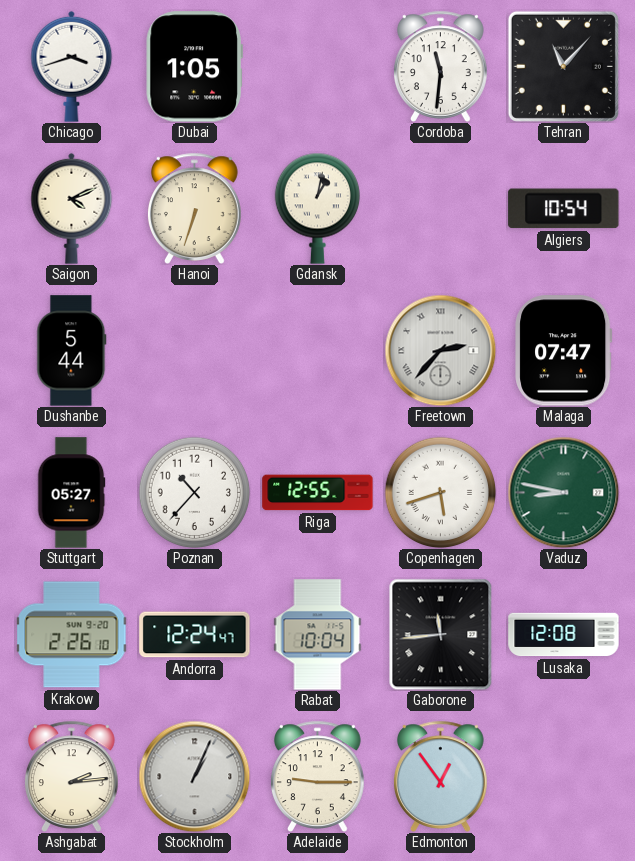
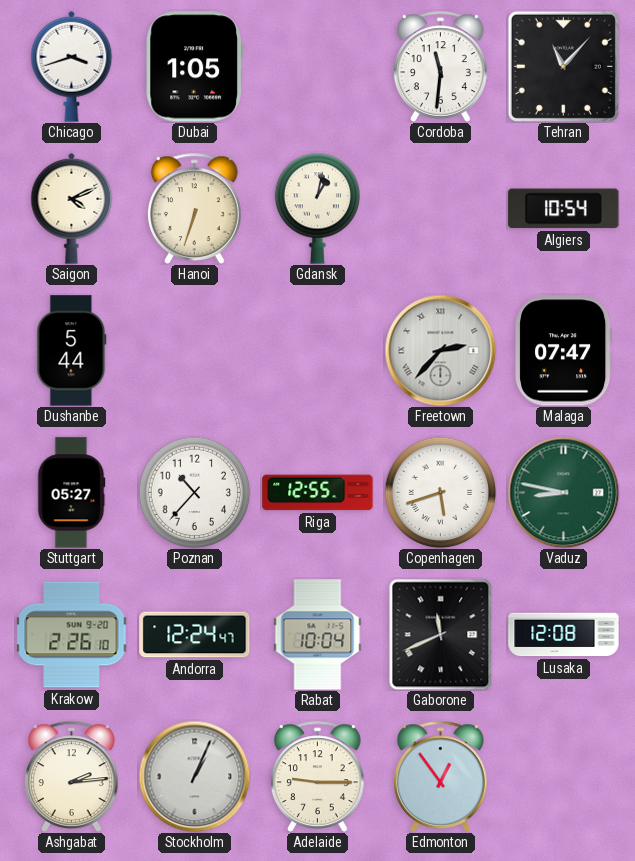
Gaborone: 11:44 -> 11:41 (441, 634)
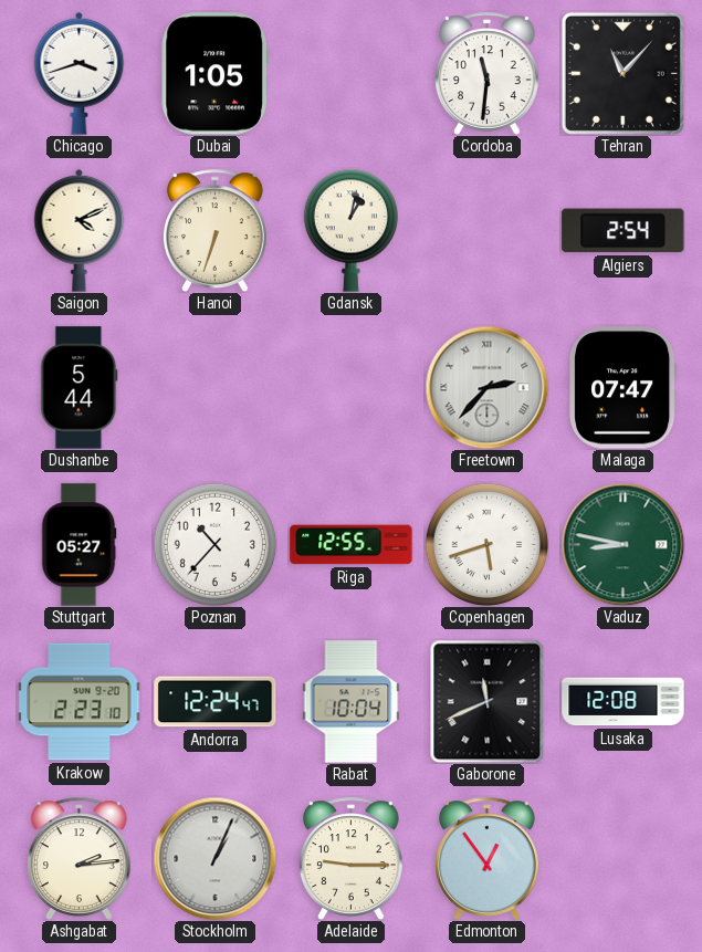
Algiers: 10:54 -> 2:54 (624, 231)
Krakow: 2:26 -> 2:23 (78, 702)
